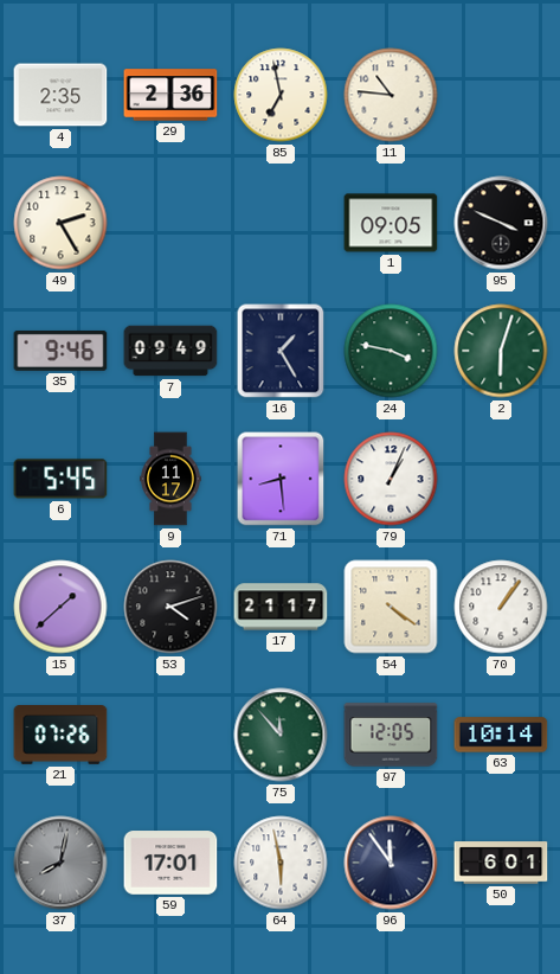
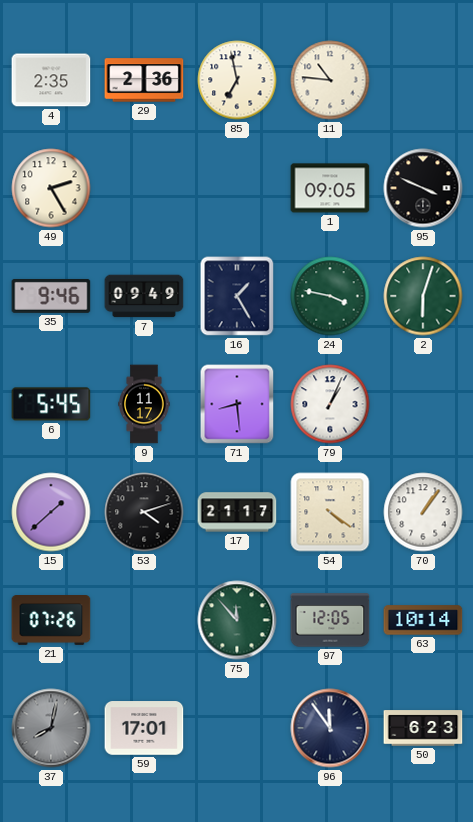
64: 5:58 -> none (281, 863)
50: 6:01 -> 6:23 (423, 728)
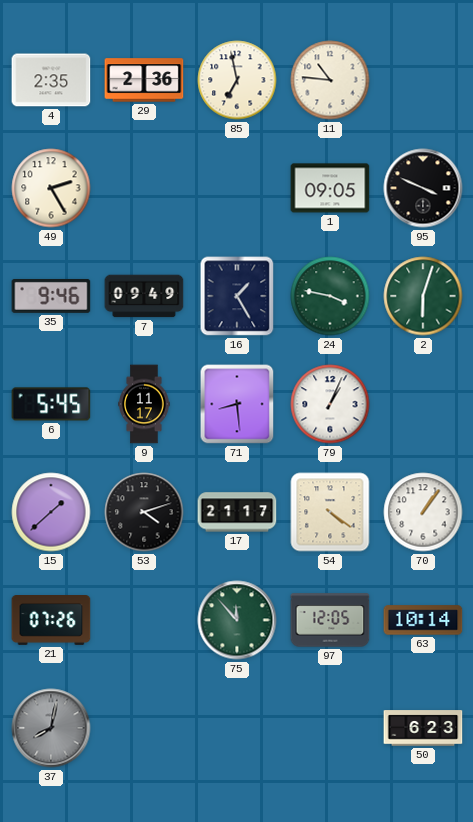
59: 17:01 -> none (144, 728)
96: 11:54 -> none (330, 728)
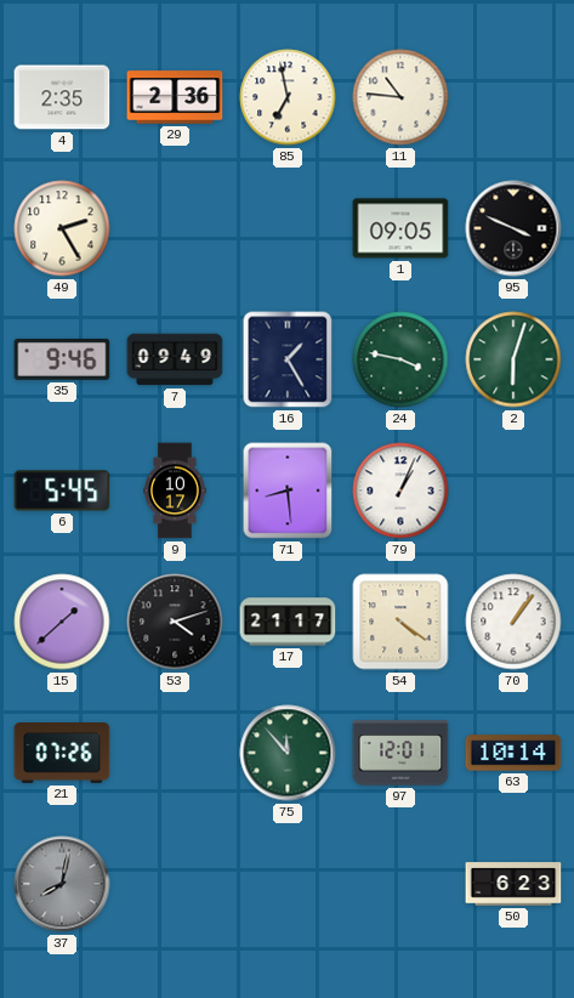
9: 11:17 -> 10:17 (175, 491)
97: 12:05 -> 12:01 (400, 753)
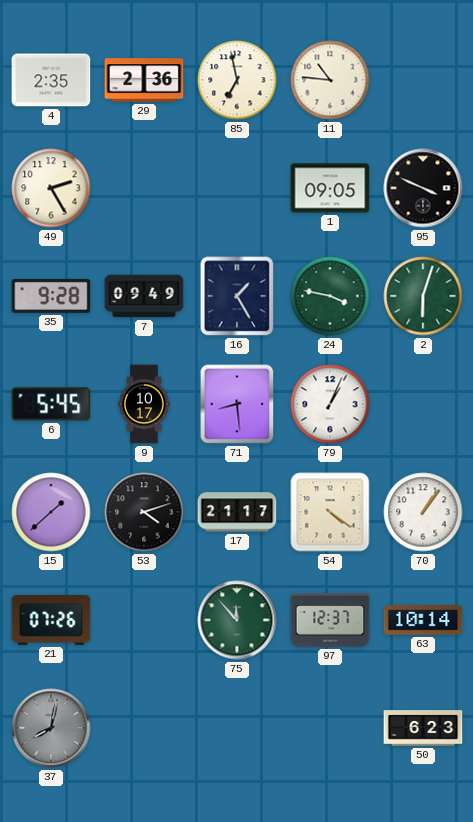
35: 9:46 -> 9:28 (51, 296)
97: 12:01 -> 12:37 (330, 620)
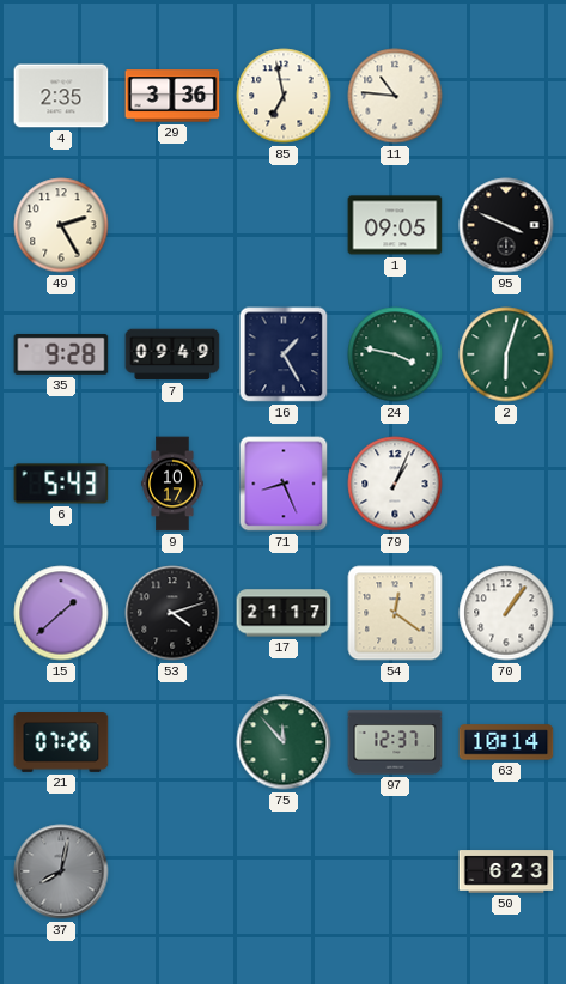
29: 2:36 -> 3:36 (172, 96)
6: 5:45 -> 5:43 (61, 484)
71: 8:29 -> 8:26 (284, 484)
54: 4:21 -> 12:21 (395, 613)
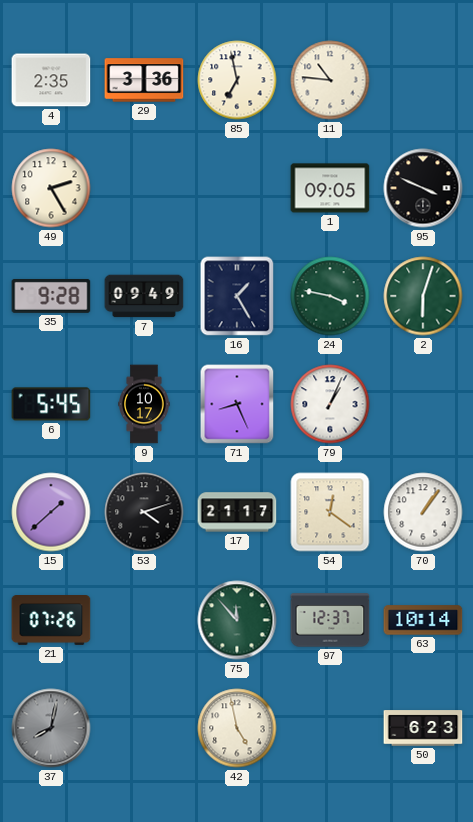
6: 5:43 -> 5:45 (51, 404)
42: none -> 4:58 (237, 728)
